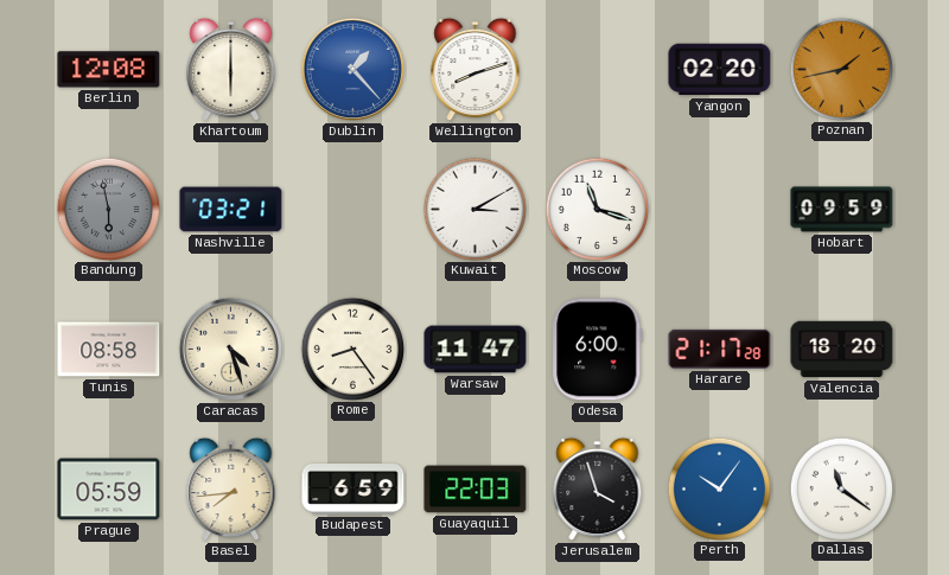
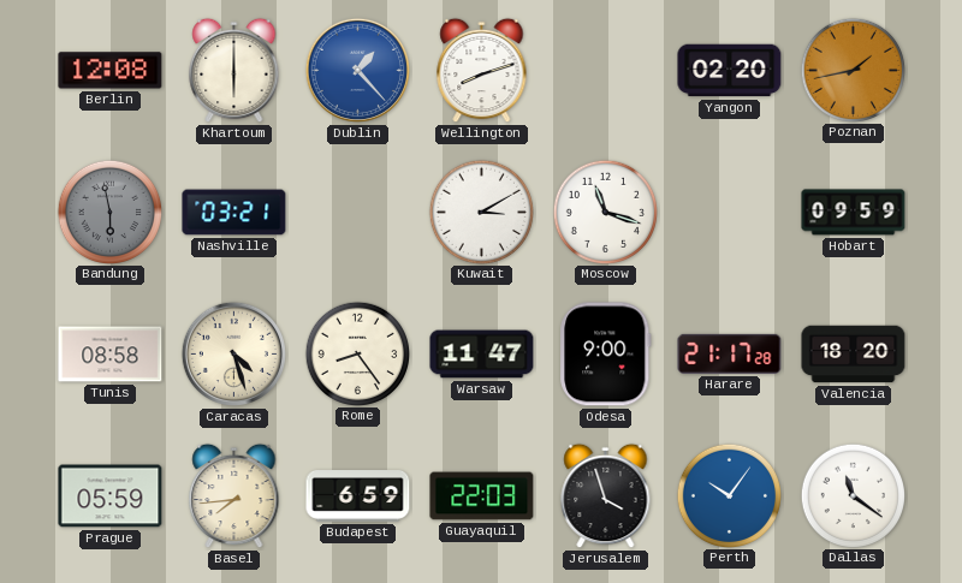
Odesa: 6:00 -> 9:00 (606, 355)
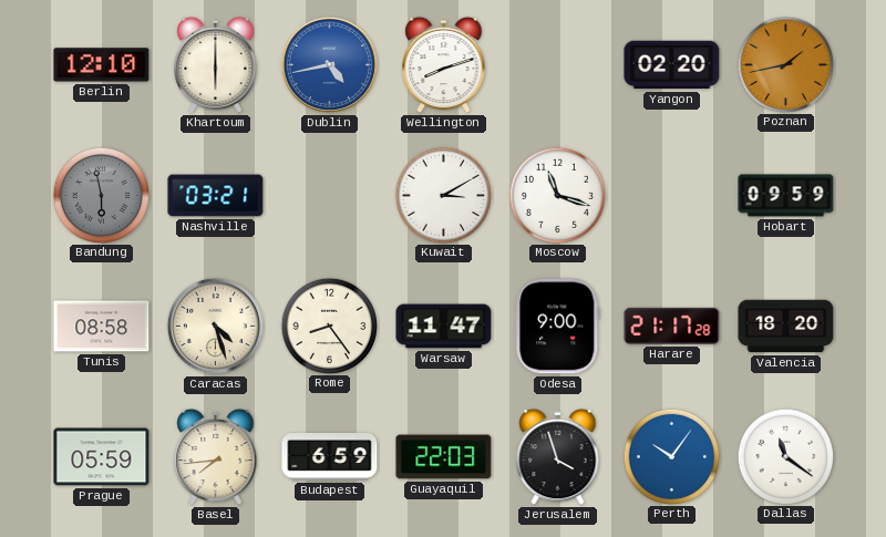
Berlin: 12:08 -> 12:10 (102, 65)
Dublin: 1:23 -> 4:43 (329, 64)
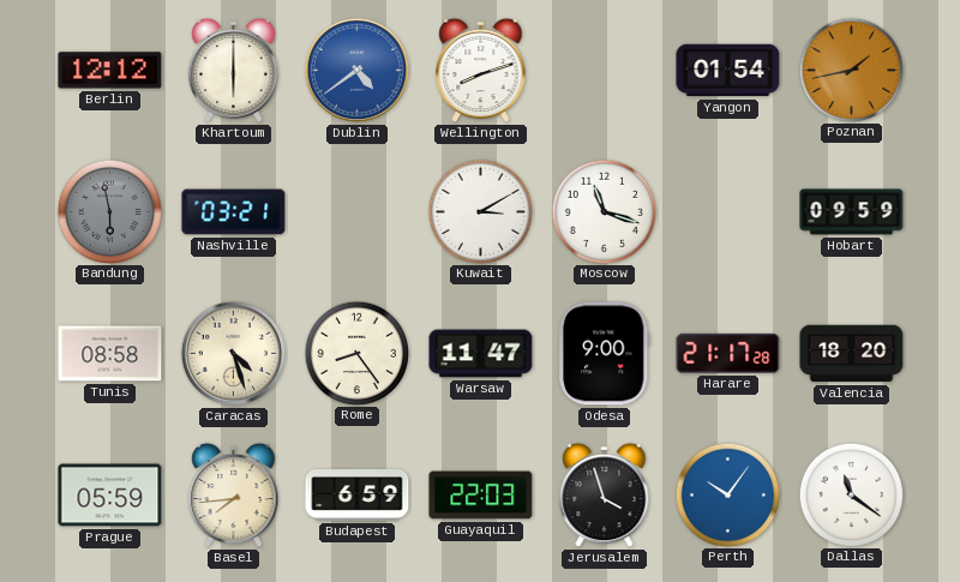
Berlin: 12:10 -> 12:12 (110, 71)
Dublin: 4:43 -> 4:39 (356, 70)
Yangon: 02:20 -> 01:54 (728, 71)
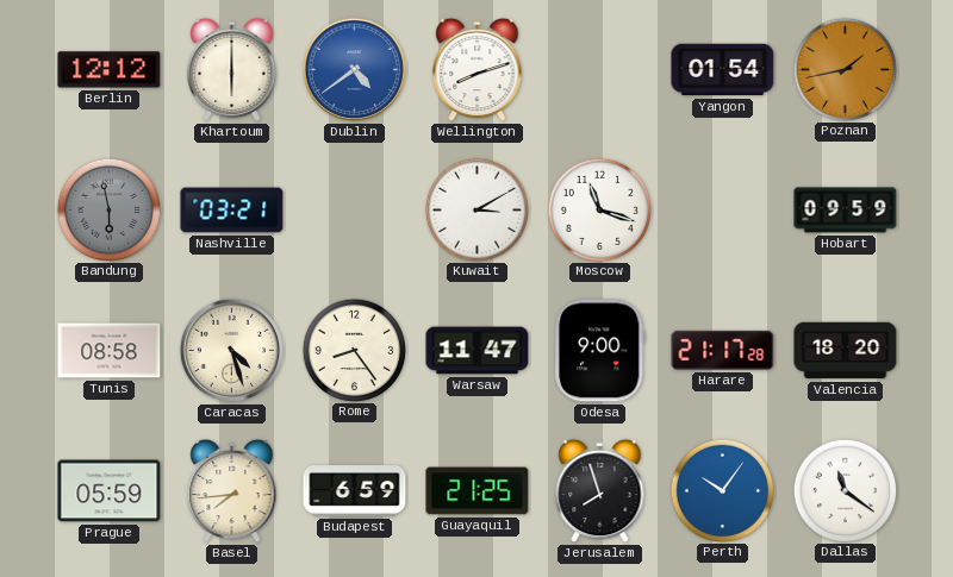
Guayaquil: 22:03 -> 21:25 (478, 491)
Jerusalem: 3:57 -> 7:57 (600, 491)
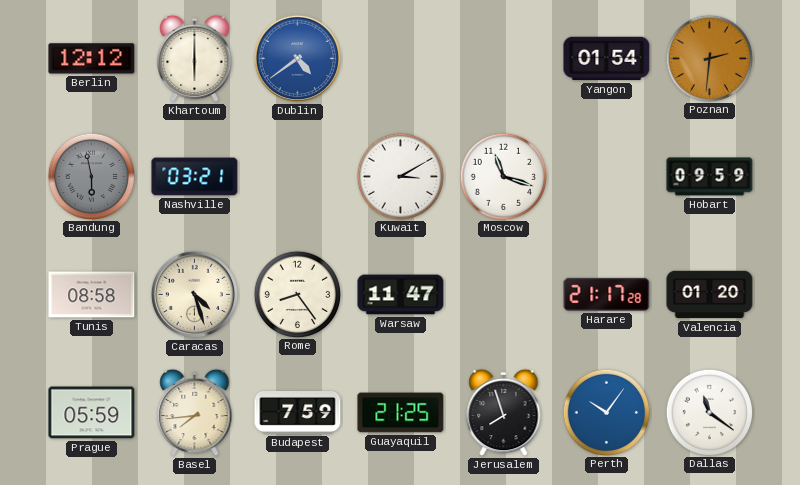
Wellington: 8:12 -> none (478, 70)
Poznan: 1:43 -> 2:31 (709, 58)
Odesa: 9:00 -> none (600, 351)
Valencia: 18:20 -> 01:20 (710, 295)
Budapest: 6:59 -> 7:59 (298, 413)
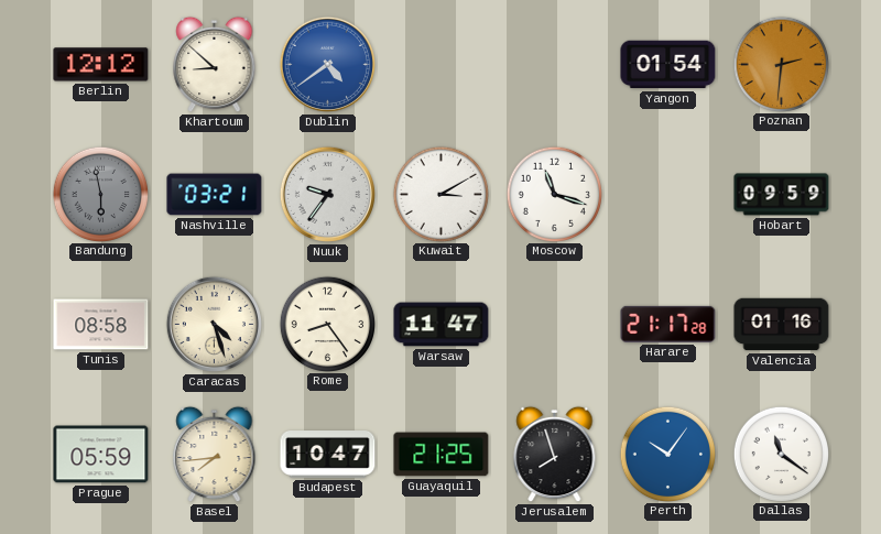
Khartoum: 6:00 -> 8:52 (215, 65)
Nuuk: none -> 9:36 (327, 194)
Valencia: 01:20 -> 01:16 (782, 325)
Budapest: 7:59 -> 10:47 (328, 455)
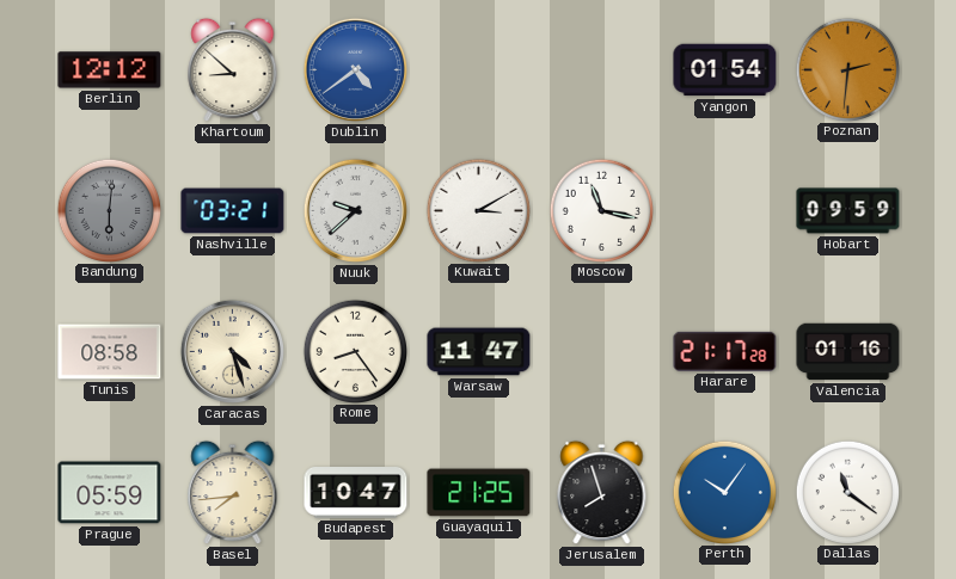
Bandung: 5:58 -> 6:01 (109, 210)
Nuuk: 9:36 -> 9:38 (355, 210)
Moscow: 11:18 -> 11:17 (601, 210)
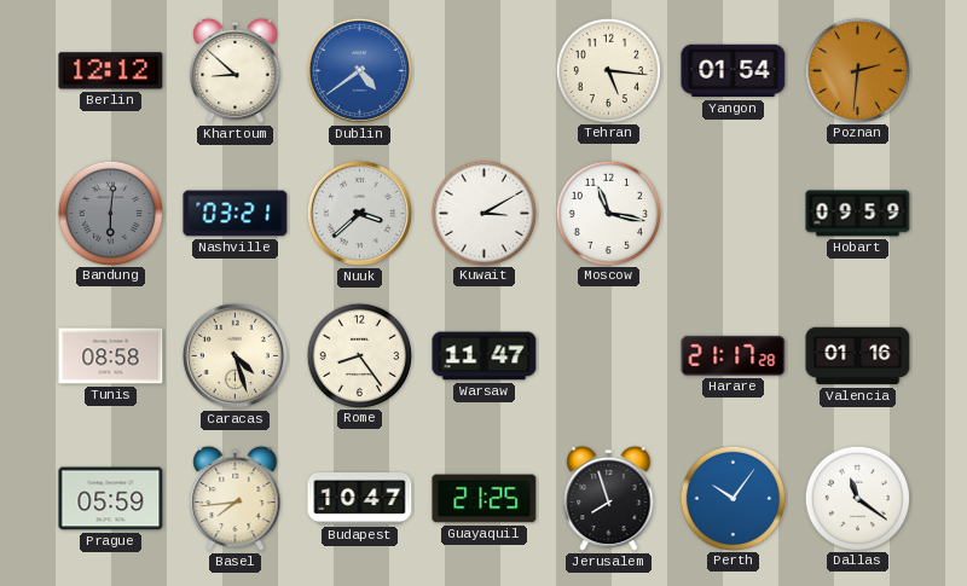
Tehran: none -> 5:16 (608, 70)
Nuuk: 9:38 -> 3:38 (359, 213)
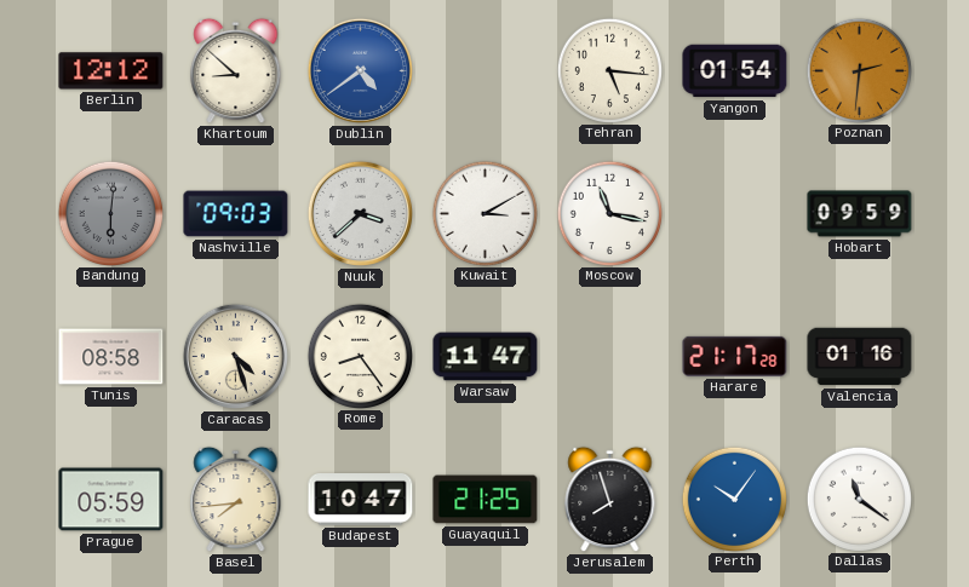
Nashville: 03:21 -> 09:03 (236, 214)
